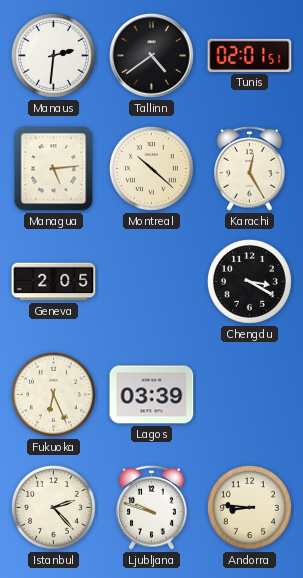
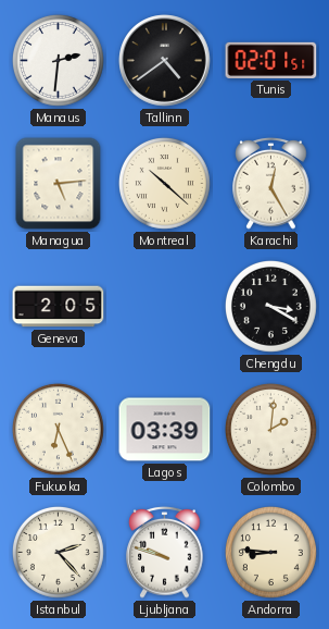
Colombo: none -> 2:01 (270, 429)
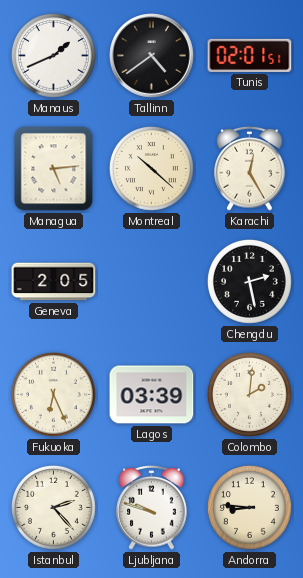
Manaus: 2:31 -> 1:41 (53, 55)
Chengdu: 3:20 -> 2:28 (249, 281)
